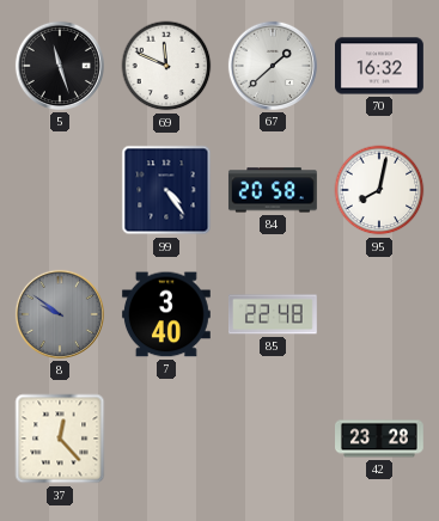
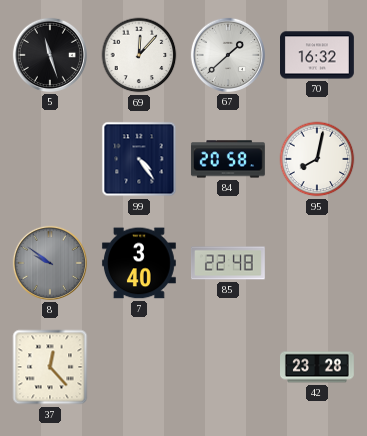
69: 11:49 -> 12:07 (139, 55)
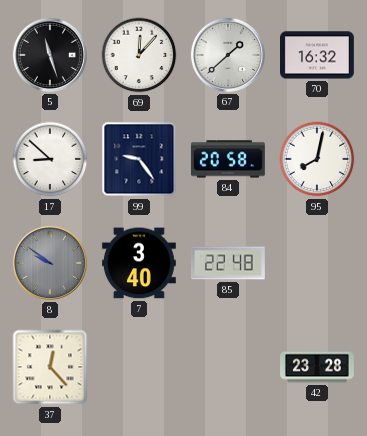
17: none -> 8:52 (50, 159)
99: 4:24 -> 9:24 (139, 159)
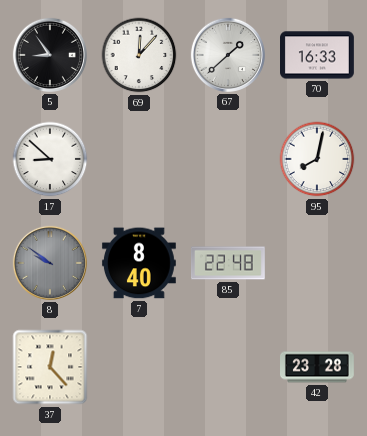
5: 11:27 -> 8:54 (50, 55)
70: 16:32 -> 16:33 (318, 55)
99: 9:24 -> none (139, 159)
84: 20:58 -> none (228, 159)
7: 3:40 -> 8:40 (139, 263)
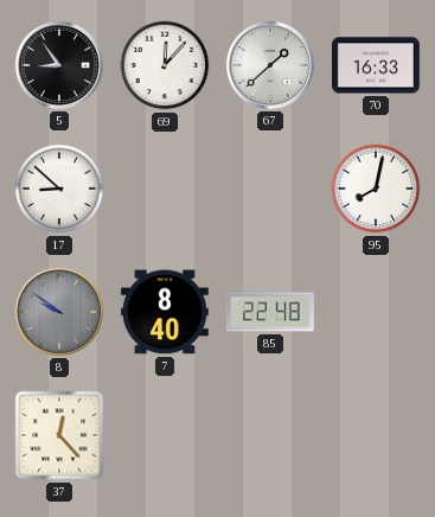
42: 23:28 -> none (318, 367)
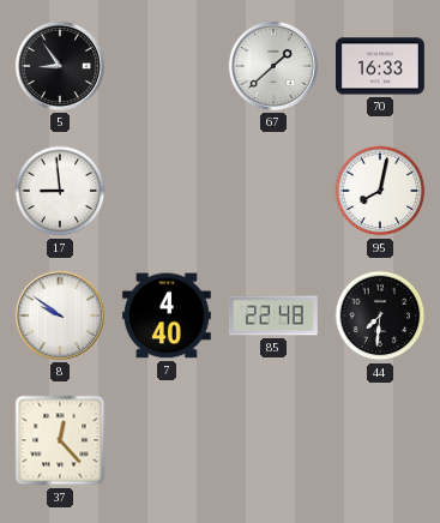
69: 12:07 -> none (165, 65)
17: 8:52 -> 8:59 (60, 191)
8 dial: grey -> white (60, 315)
7: 8:40 -> 4:40 (167, 315)
44: none -> 7:31 (380, 315)
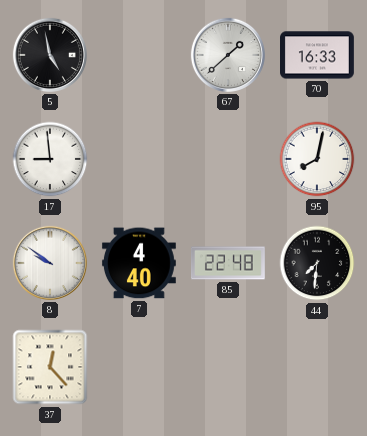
5: 8:54 -> 4:58 (50, 55)
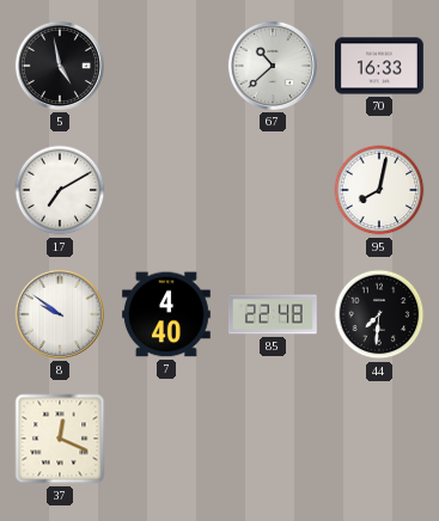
67: 1:38 -> 10:38 (273, 66)
17: 8:59 -> 7:10 (60, 190)
37: 12:23 -> 12:19 (60, 439)
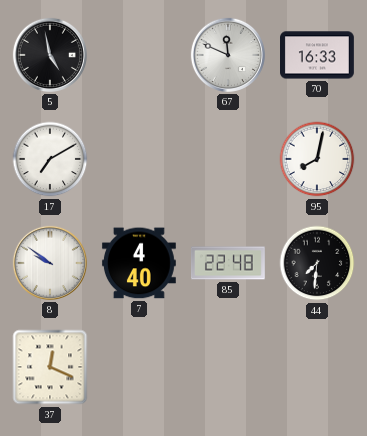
67: 10:38 -> 11:49 (228, 55)
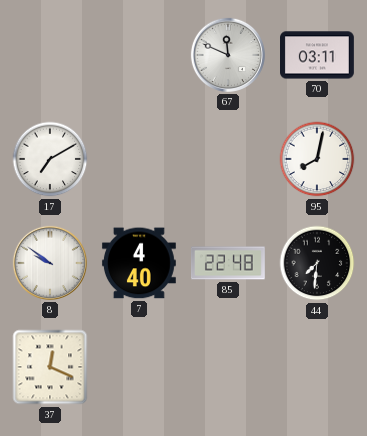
5: 4:58 -> none (50, 55)
70: 16:33 -> 03:11 (318, 55)
